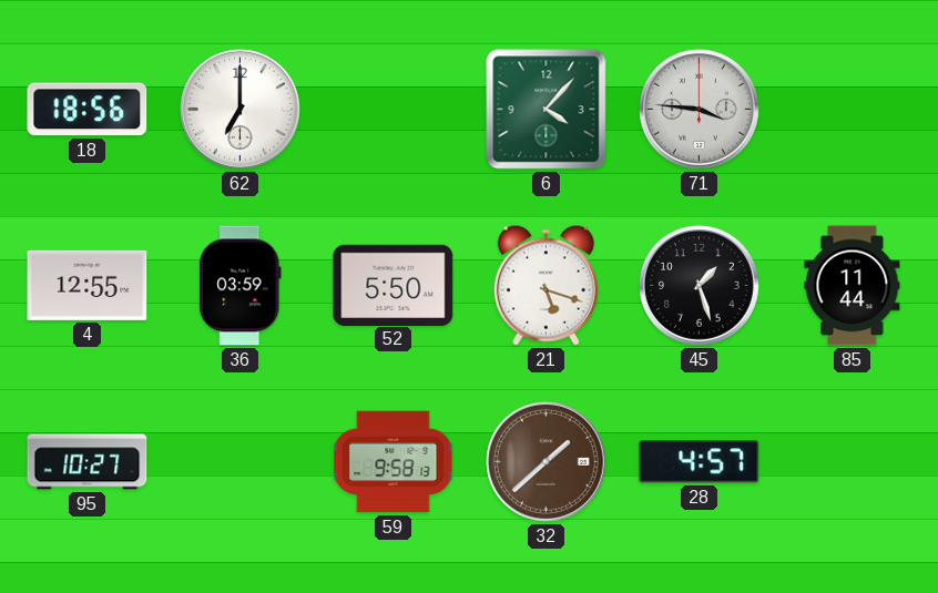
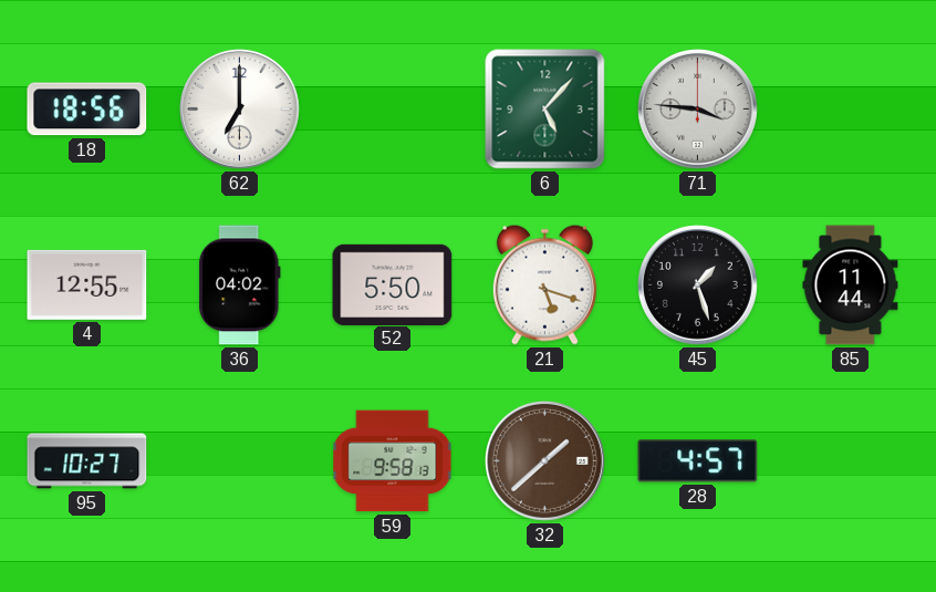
6: 4:07 -> 5:07 (545, 110)
36: 03:59 -> 04:02 (240, 285)
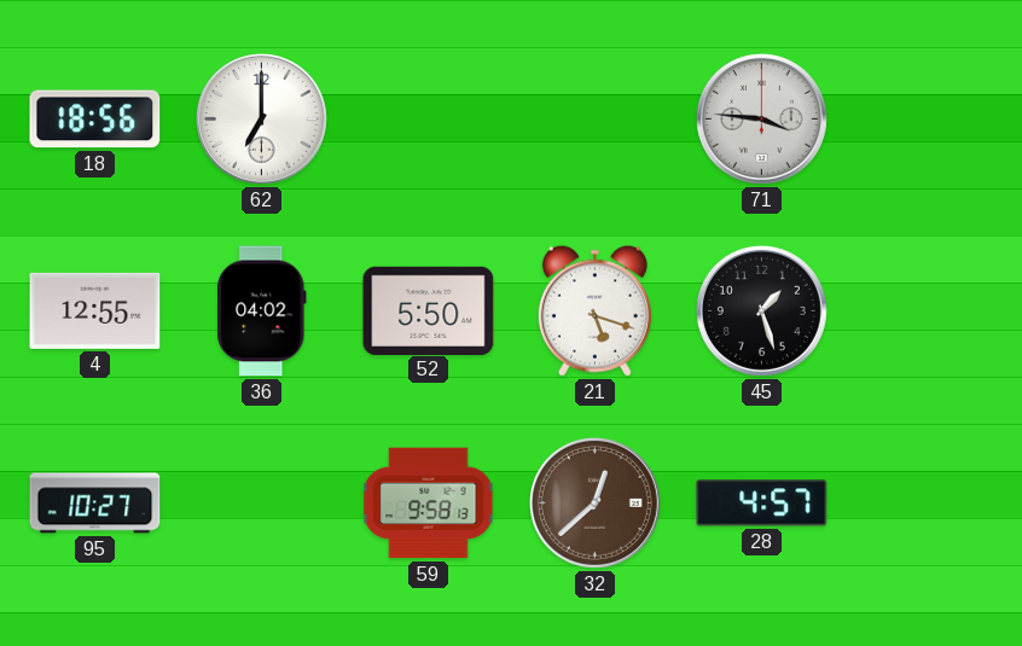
6: 5:07 -> none (545, 110)
85: 11:44 -> none (851, 285)
32: 1:38 -> 12:38 (594, 502)
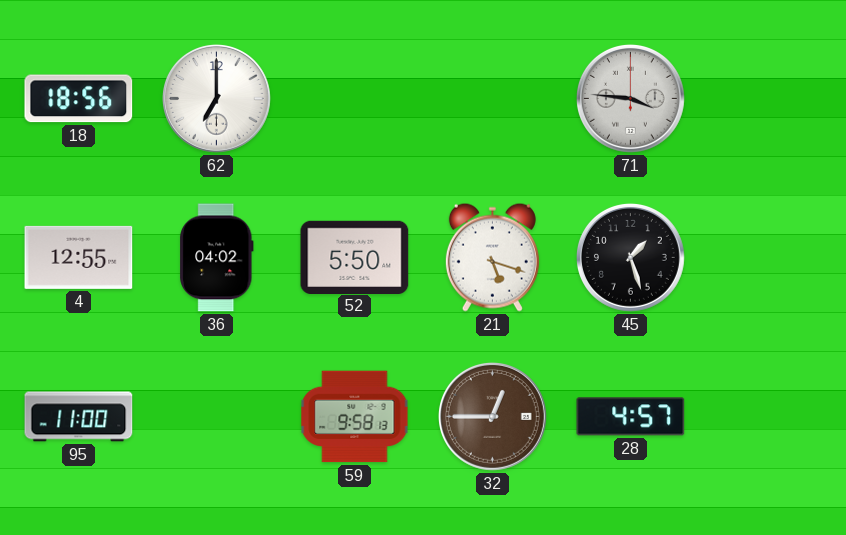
95: 10:27 -> 11:00 (79, 417)
32: 12:38 -> 12:45 (492, 416)
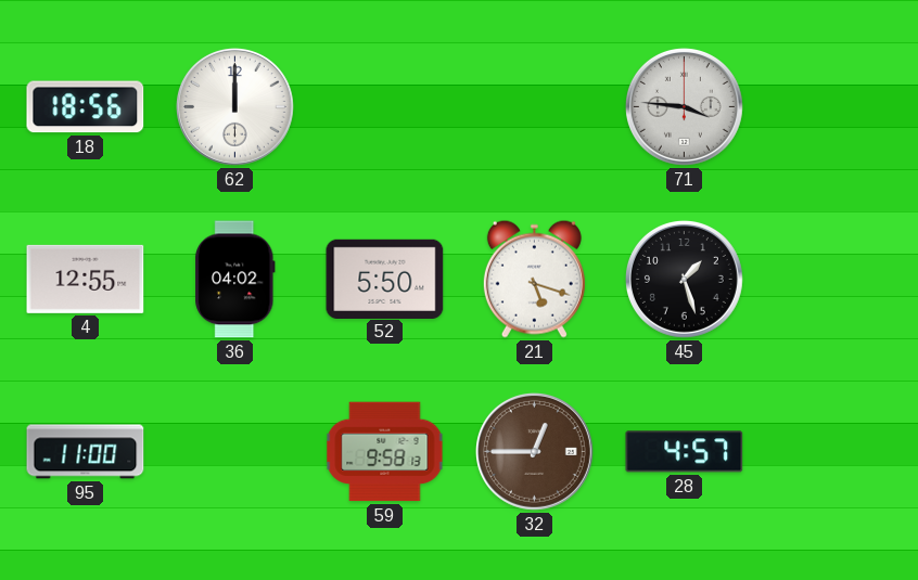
62: 7:00 -> 12:00 (234, 106)
